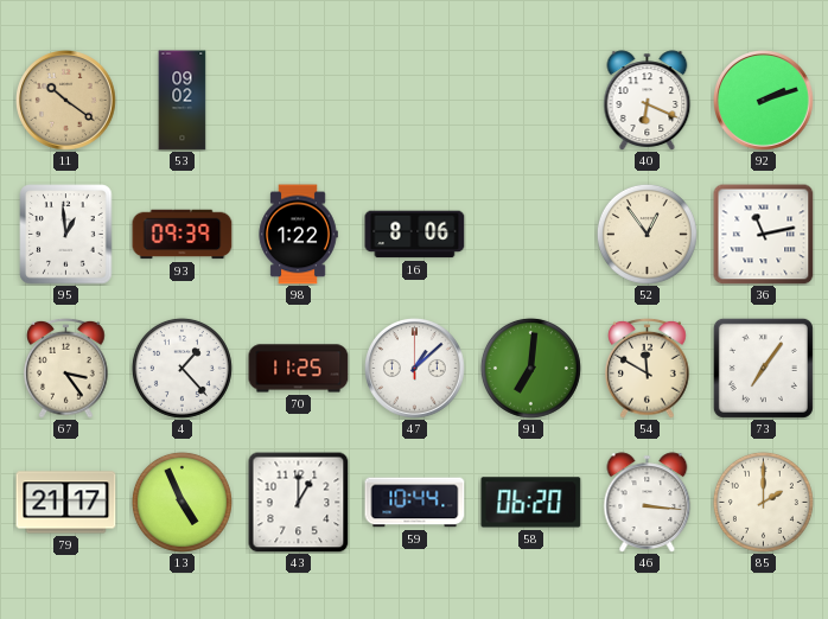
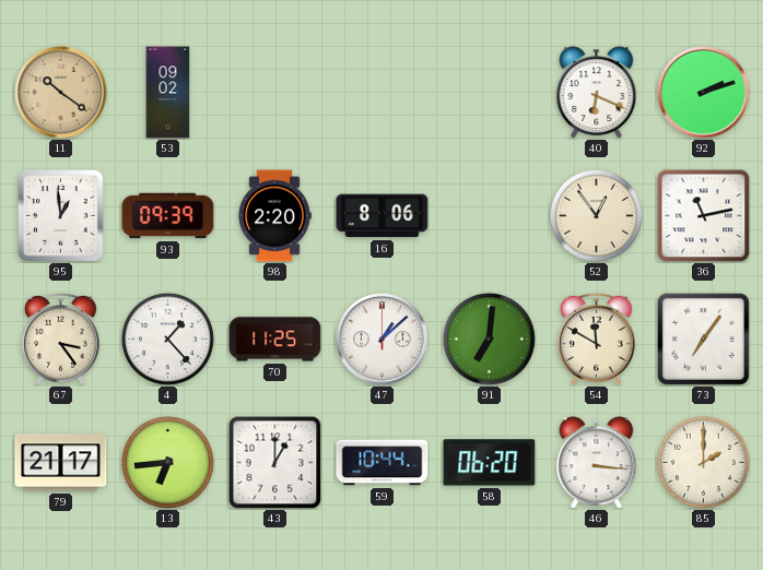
98: 1:22 -> 2:20 (274, 216)
13: 4:56 -> 6:44 (167, 462)
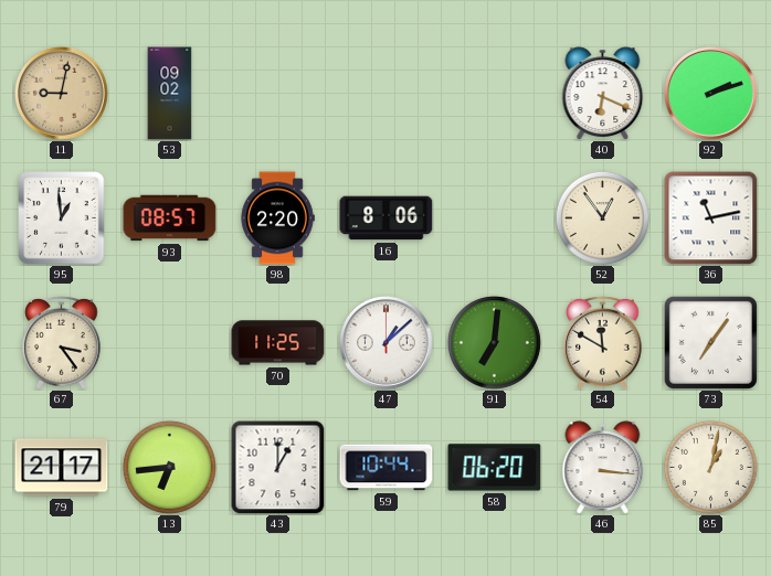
11: 10:21 -> 9:02 (62, 94)
93: 09:39 -> 08:57 (170, 218)
4: 1:23 -> none (167, 339)
85: 2:00 -> 1:02 (710, 467)
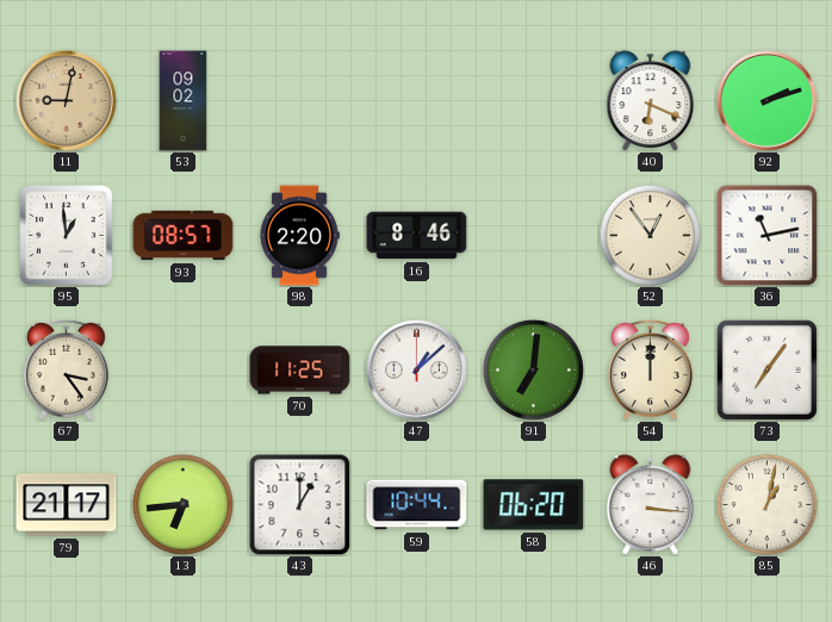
16: 8:06 -> 8:46 (417, 236)
54: 11:50 -> 12:00 (651, 369)
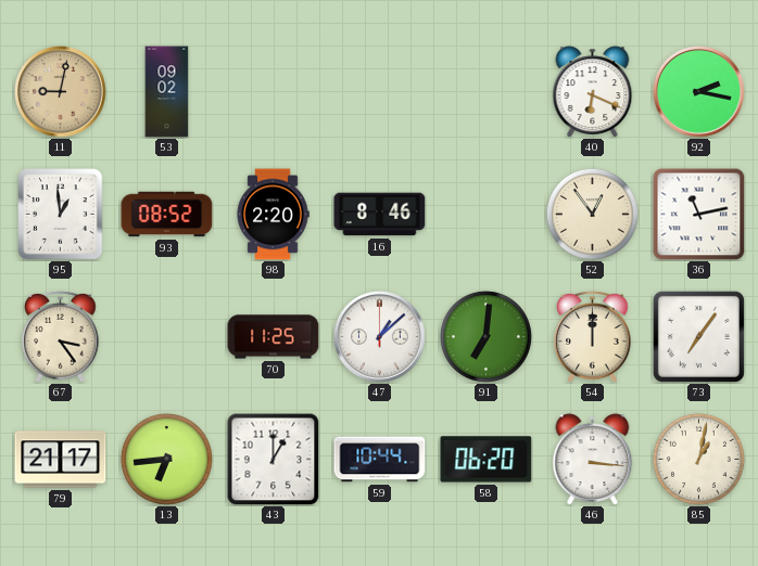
92: 2:12 -> 2:17 (699, 92)
93: 08:57 -> 08:52 (167, 215)
